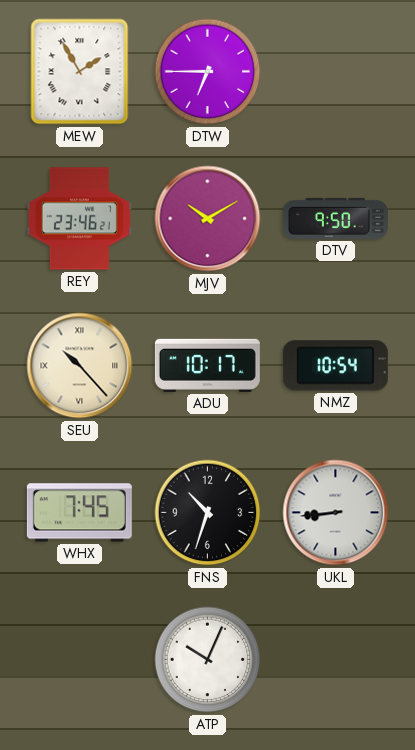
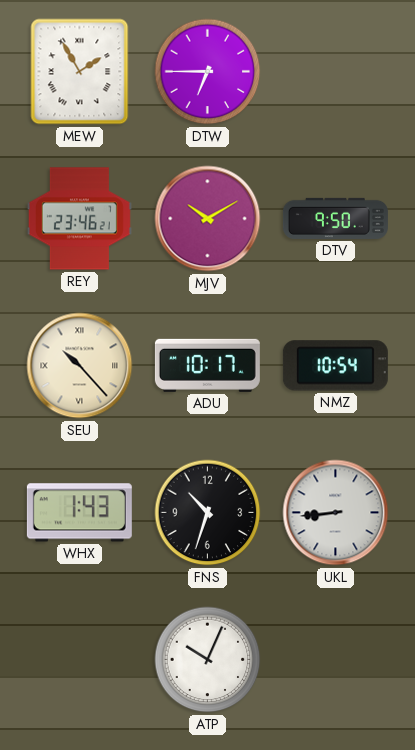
WHX: 7:45 -> 1:43 (79, 513)
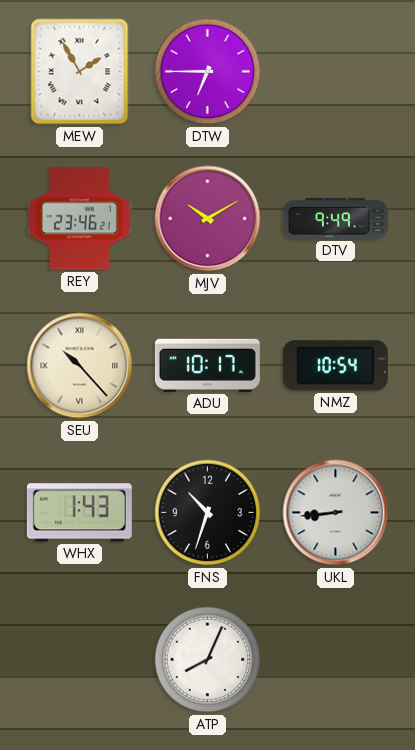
DTV: 9:50 -> 9:49 (335, 218)
ATP: 10:04 -> 8:04 (208, 660)
